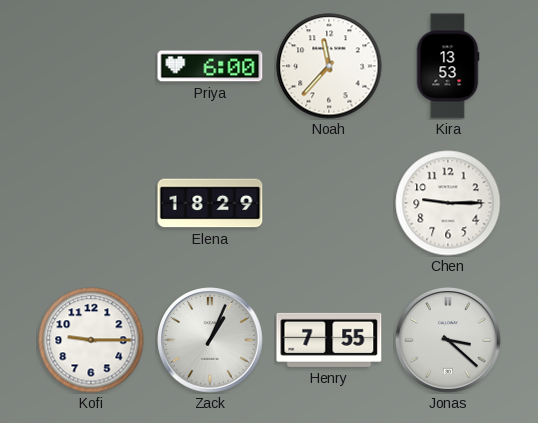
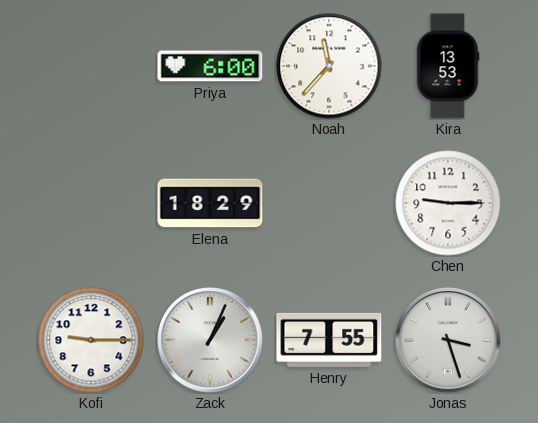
Jonas: 3:22 -> 3:27 (448, 340)
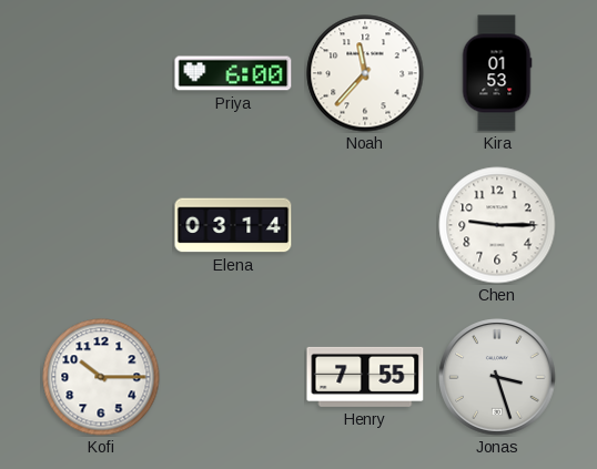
Kira: 13:53 -> 01:53 (497, 73)
Elena: 18:29 -> 03:14 (233, 225)
Kofi: 9:15 -> 10:15 (101, 377)
Zack: 1:04 -> none (210, 340)
